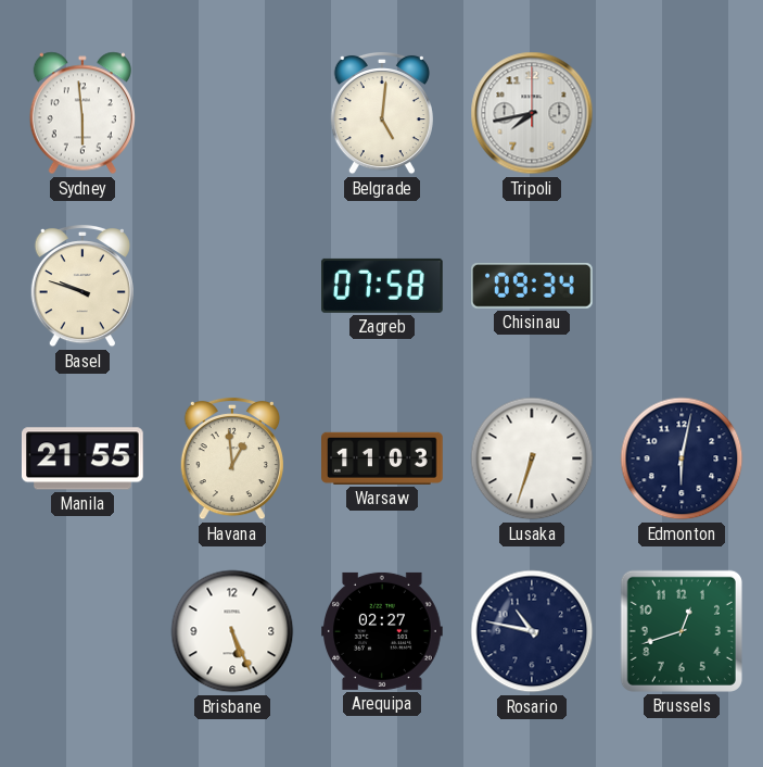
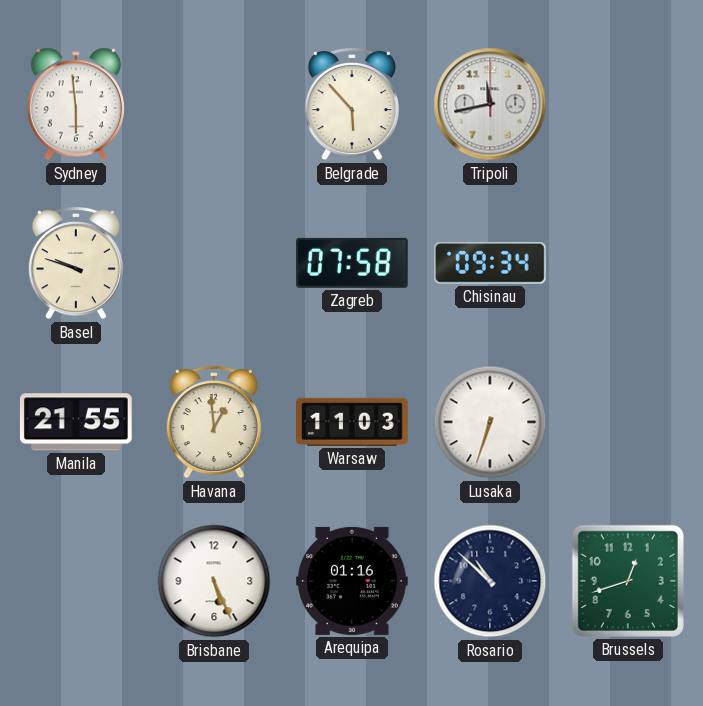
Belgrade: 5:01 -> 5:53 (352, 104)
Tripoli: 7:43 -> 11:43 (490, 104)
Edmonton: 6:02 -> none (682, 458)
Arequipa: 02:27 -> 01:16 (353, 581)
Rosario: 10:47 -> 10:52 (490, 581)
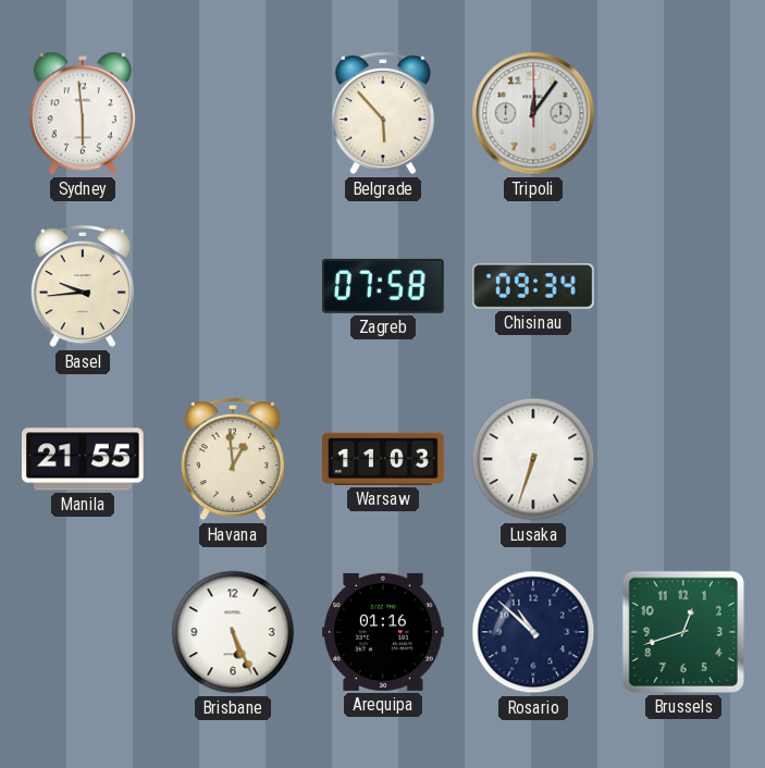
Tripoli: 11:43 -> 12:06 (533, 113)
Basel: 9:48 -> 9:44 (83, 286)
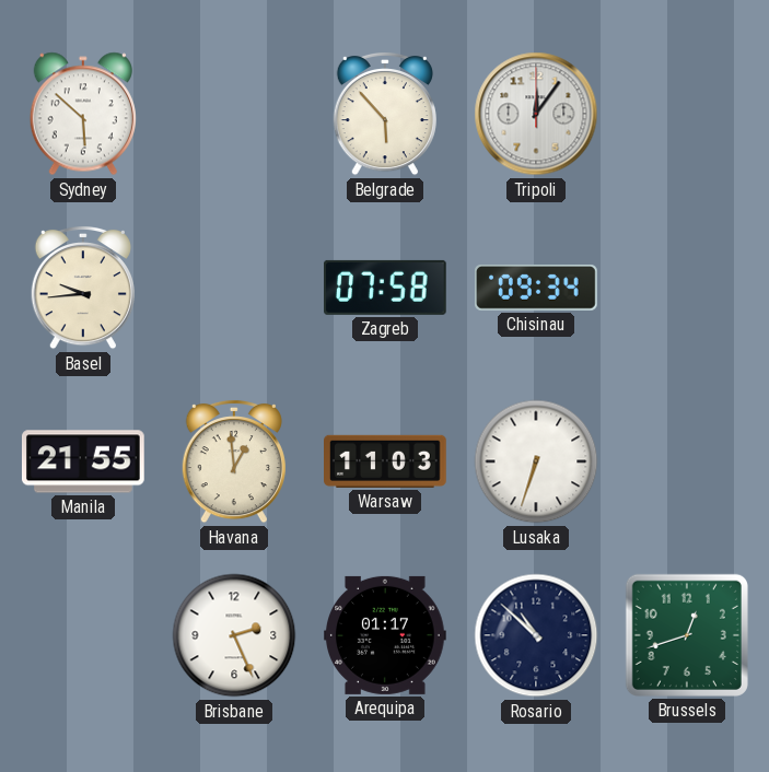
Sydney: 5:59 -> 5:52 (83, 114)
Brisbane: 5:26 -> 2:26 (234, 635)
Arequipa: 01:16 -> 01:17 (386, 635)
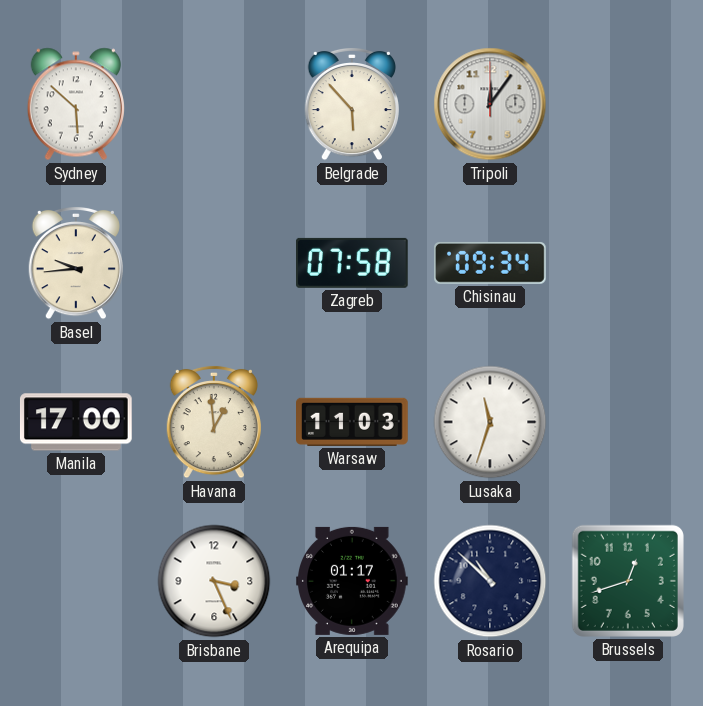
Manila: 21:55 -> 17:00 (76, 422)
Lusaka: 6:33 -> 11:33 (490, 422)
Brisbane: 2:26 -> 3:26 (214, 581)
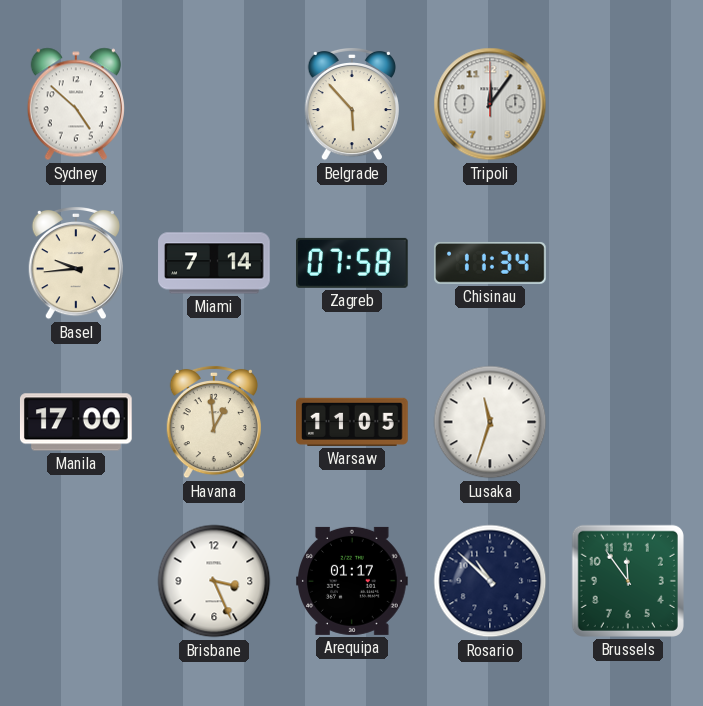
Sydney: 5:52 -> 4:52 (76, 104)
Miami: none -> 7:14 (214, 263)
Chisinau: 09:34 -> 11:34 (491, 263)
Warsaw: 11:03 -> 11:05 (353, 422)
Brussels: 12:42 -> 11:54 (628, 581)
